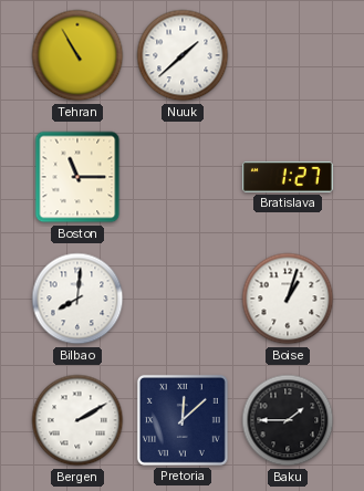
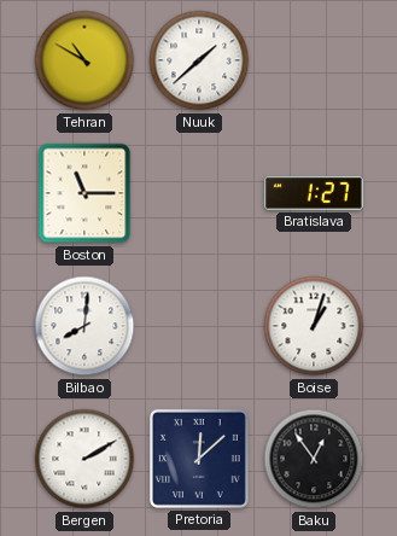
Tehran: 10:55 -> 10:50 (84, 60)
Baku: 1:45 -> 12:54 (314, 459)
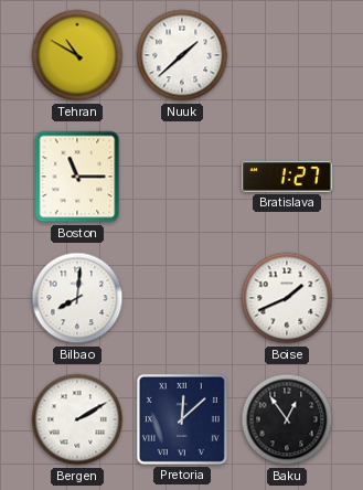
Boise: 1:03 -> 1:41 (287, 298)
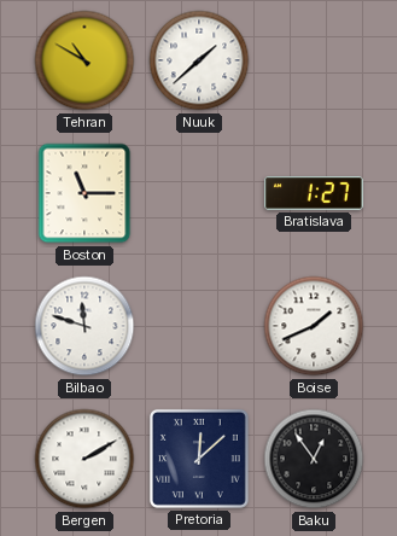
Bilbao: 8:01 -> 11:48 (84, 326)
